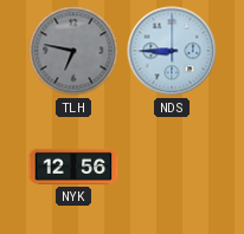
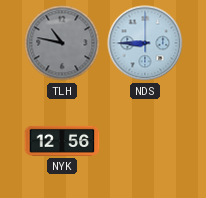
TLH: 6:47 -> 10:47 (62, 43)
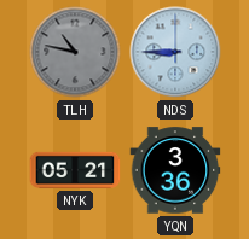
NYK: 12:56 -> 05:21 (75, 170)
YQN: none -> 3:36 (175, 170)
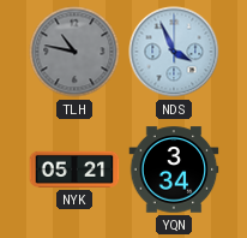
NDS: 8:45 -> 3:56 (174, 52)
YQN: 3:36 -> 3:34 (174, 169)
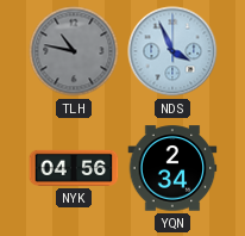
NYK: 05:21 -> 04:56 (74, 168)
YQN: 3:34 -> 2:34 (172, 168)
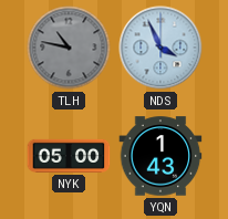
NYK: 04:56 -> 05:00 (69, 156)
YQN: 2:34 -> 1:43 (160, 156)
